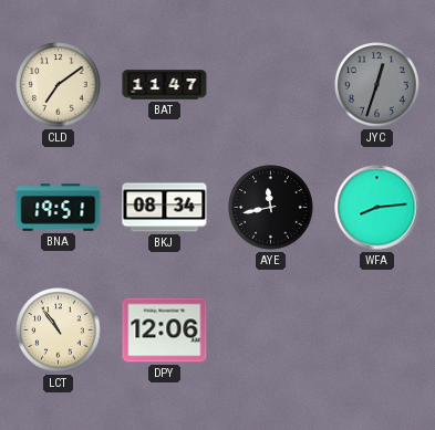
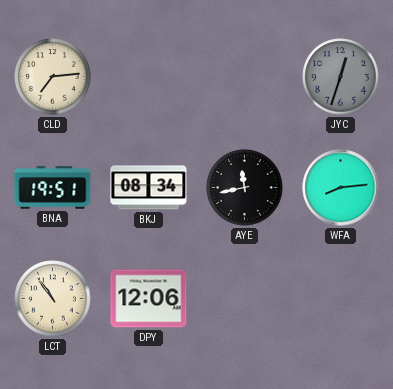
CLD: 7:09 -> 7:14 (53, 77)
BAT: 11:47 -> none (165, 85)
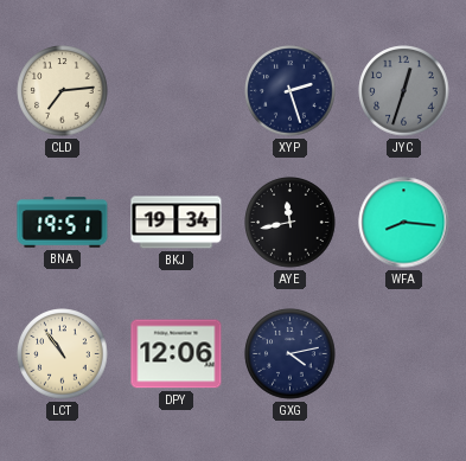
XYP: none -> 2:27 (291, 91)
BKJ: 08:34 -> 19:34 (177, 223)
WFA: 8:14 -> 8:16 (404, 223)
GXG: none -> 4:13 (291, 354)
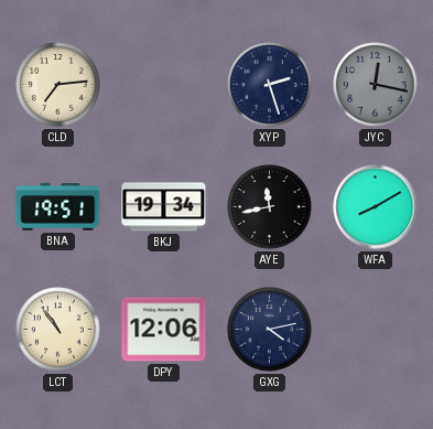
JYC: 12:33 -> 12:17 (376, 85)
WFA: 8:16 -> 8:10 (376, 207)
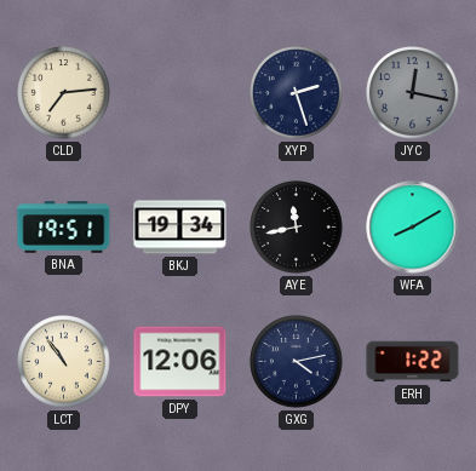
ERH: none -> 1:22 (413, 362)
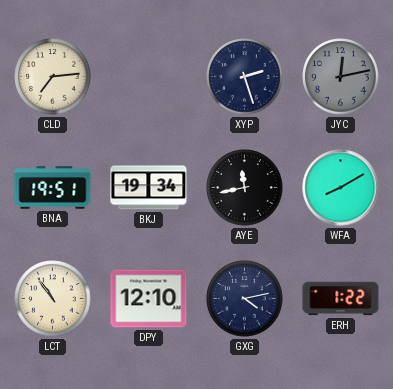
JYC: 12:17 -> 12:13 (341, 77)
DPY: 12:06 -> 12:10 (149, 299)
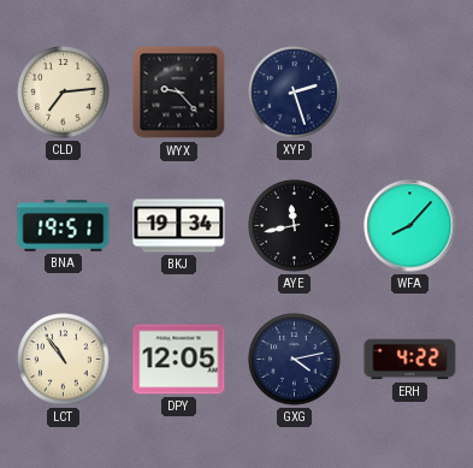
WYX: none -> 9:23 (179, 93)
JYC: 12:13 -> none (341, 77)
WFA: 8:10 -> 8:07 (410, 226)
DPY: 12:10 -> 12:05 (179, 360)
ERH: 1:22 -> 4:22 (410, 360)
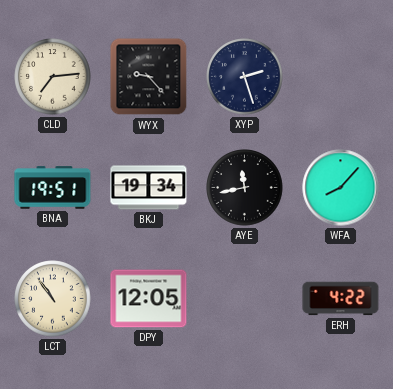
GXG: 4:13 -> none (295, 360)
